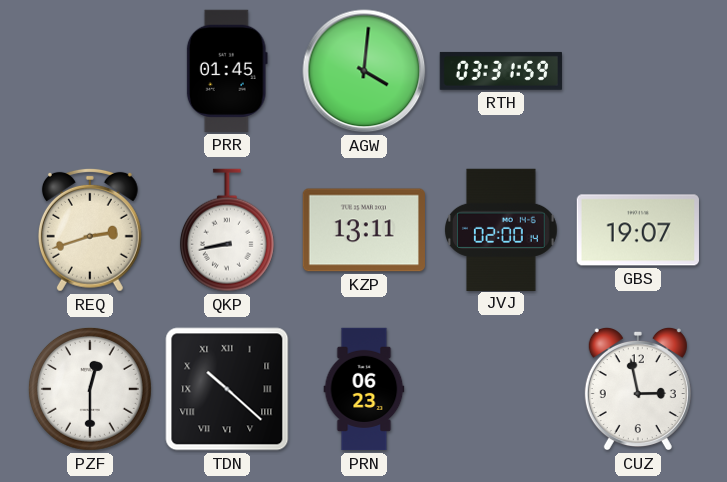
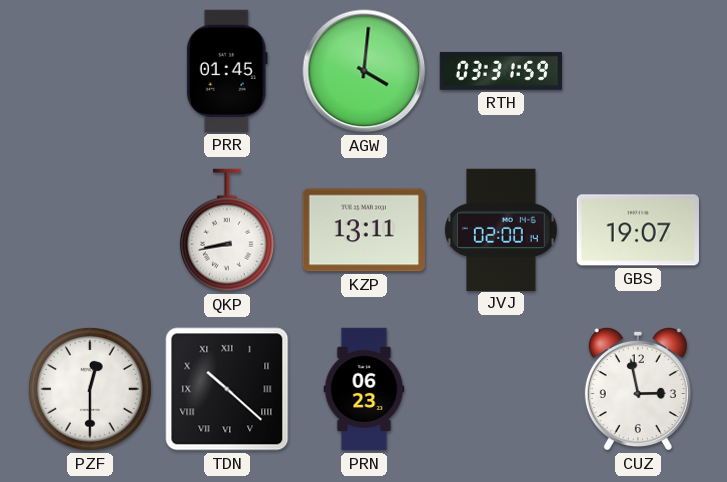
REQ: 2:42 -> none (90, 230)
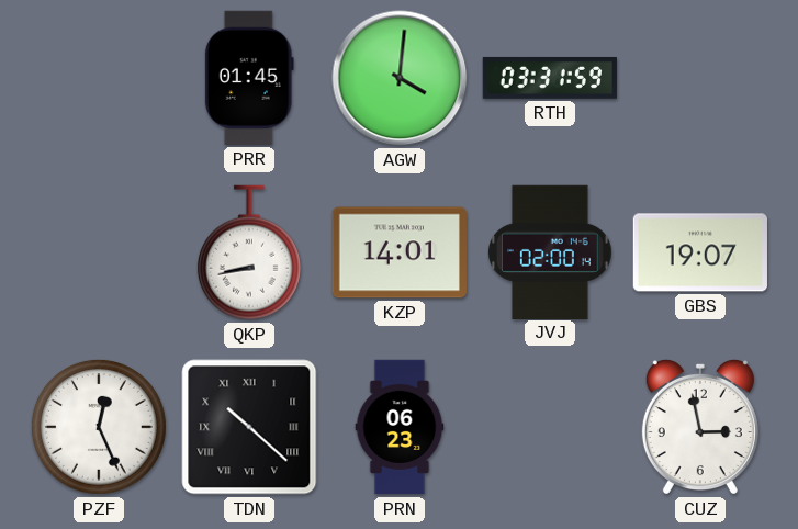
KZP: 13:11 -> 14:01 (400, 252)
PZF: 12:30 -> 12:26 (99, 427)
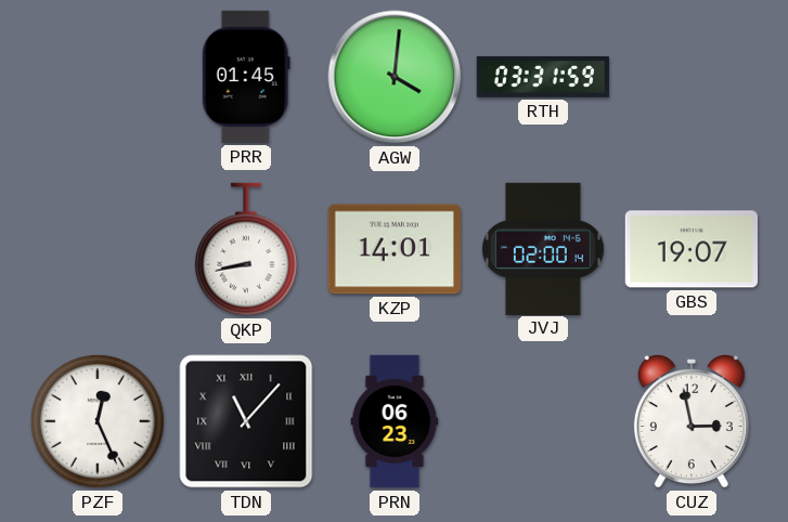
TDN: 10:22 -> 11:07 (246, 421)
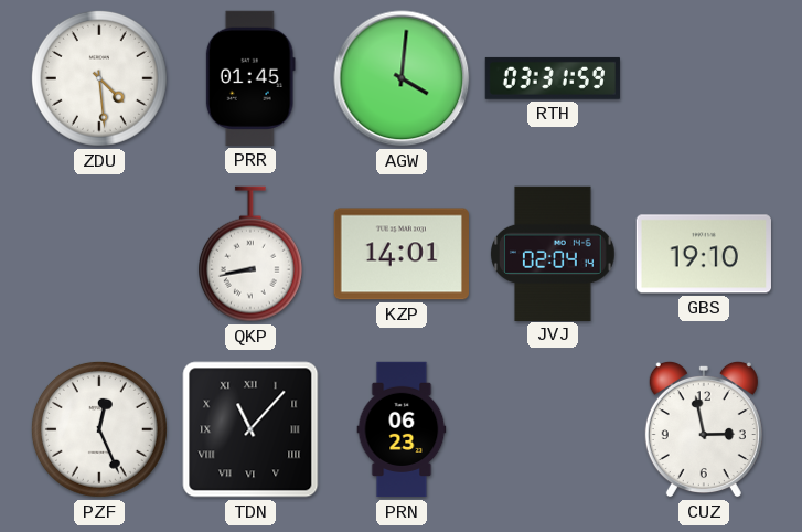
ZDU: none -> 4:29 (99, 78)
JVJ: 02:00 -> 02:04 (553, 253)
GBS: 19:07 -> 19:10 (704, 254)
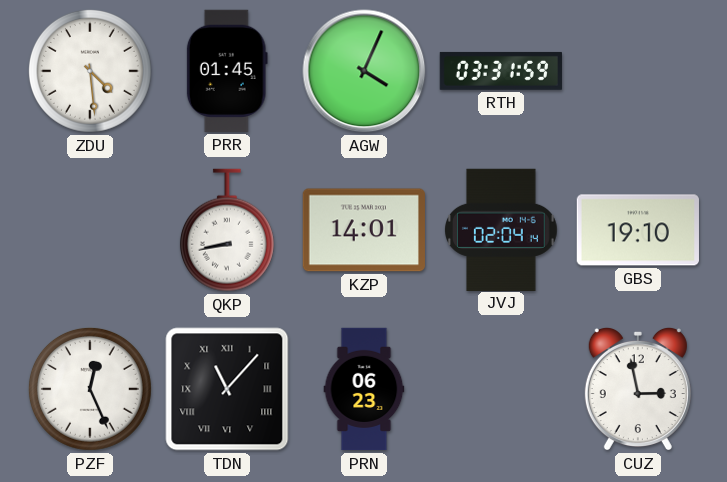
AGW: 4:01 -> 4:04 (364, 71)
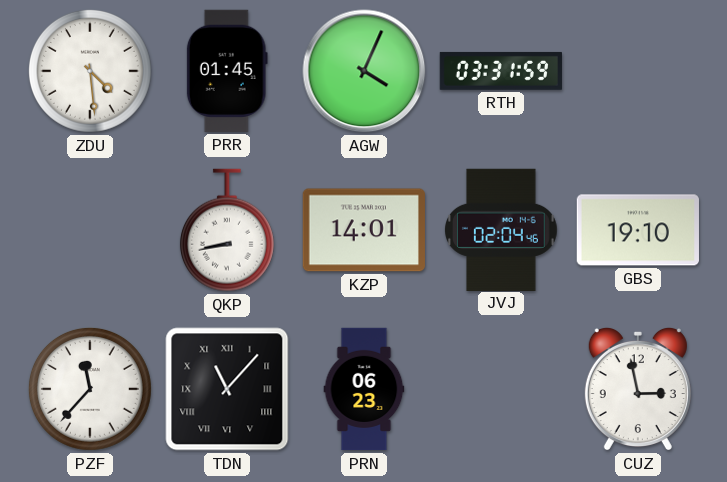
JVJ: 02:04:14 -> 02:04:46 (501, 229)
PZF: 12:26 -> 11:37 (90, 389)
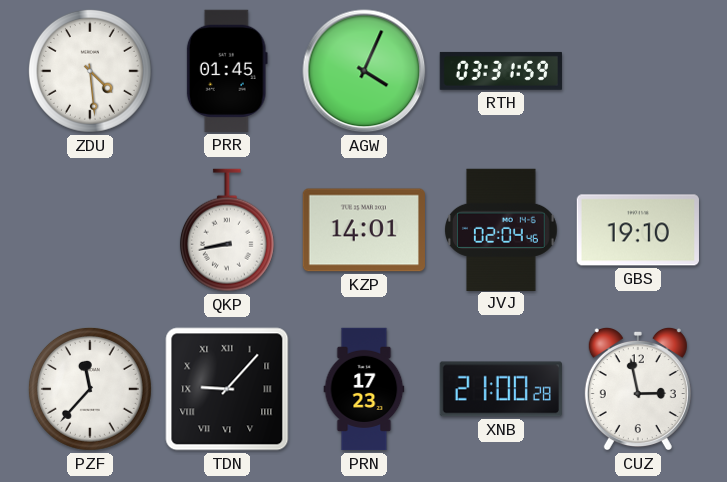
TDN: 11:07 -> 9:07 (227, 389)
PRN: 06:23 -> 17:23 (364, 389)
XNB: none -> 21:00 (501, 389)
